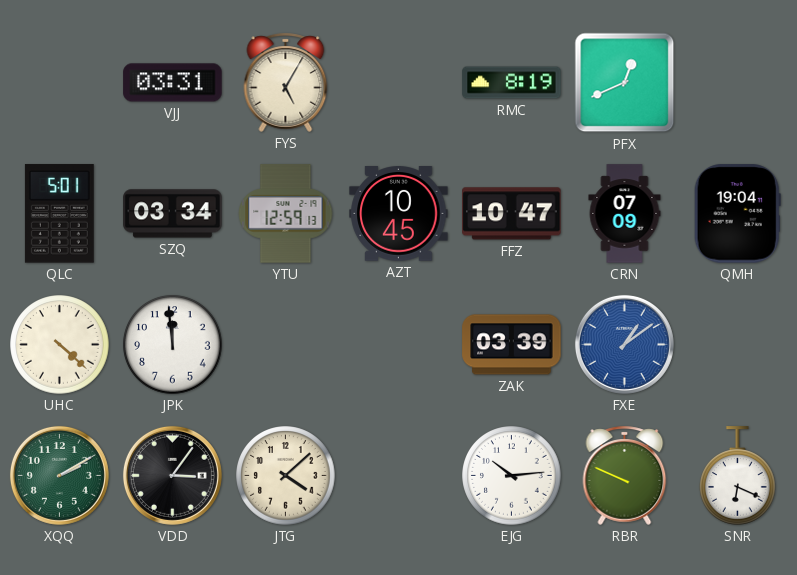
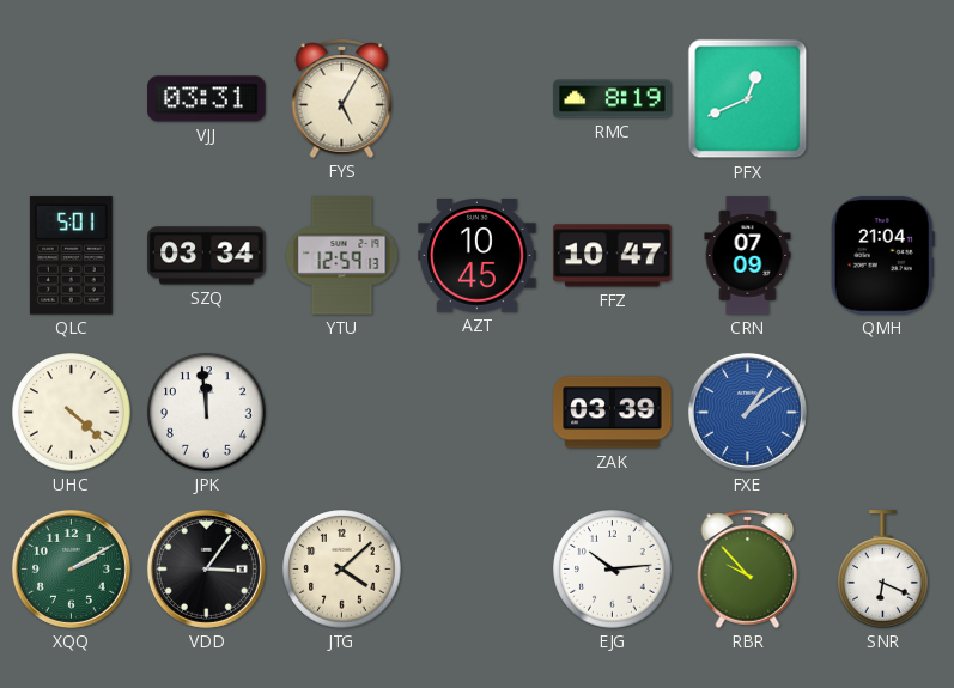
QMH: 19:04 -> 21:04 (882, 256)
RBR: 9:49 -> 9:53 (748, 568)
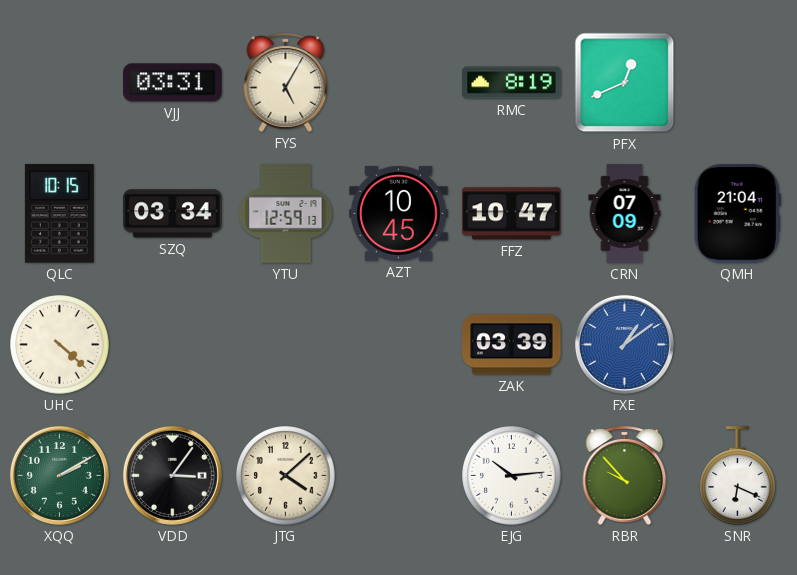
QLC: 5:01 -> 10:15 (59, 214)
JPK: 11:59 -> none (207, 413)
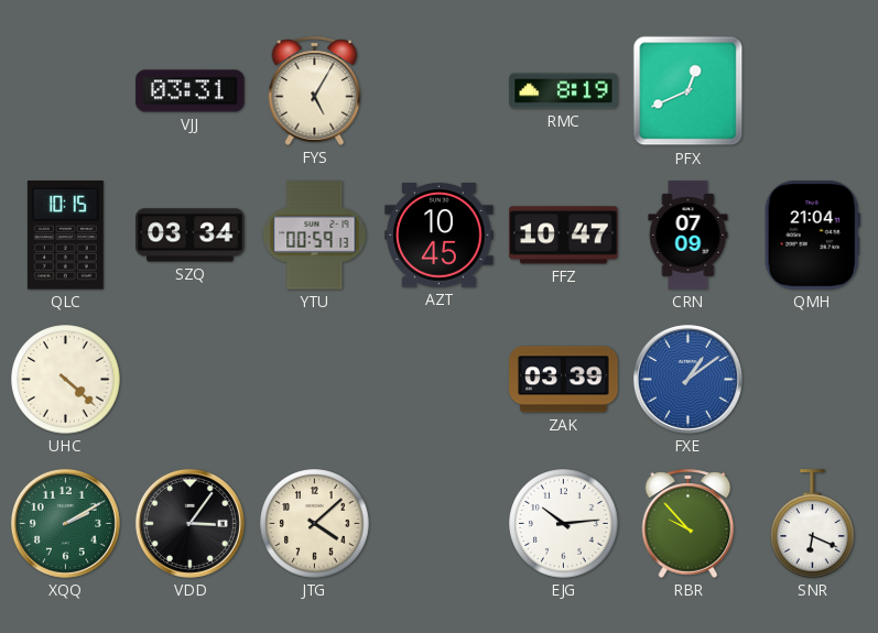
YTU: 12:59 -> 00:59 (315, 236)
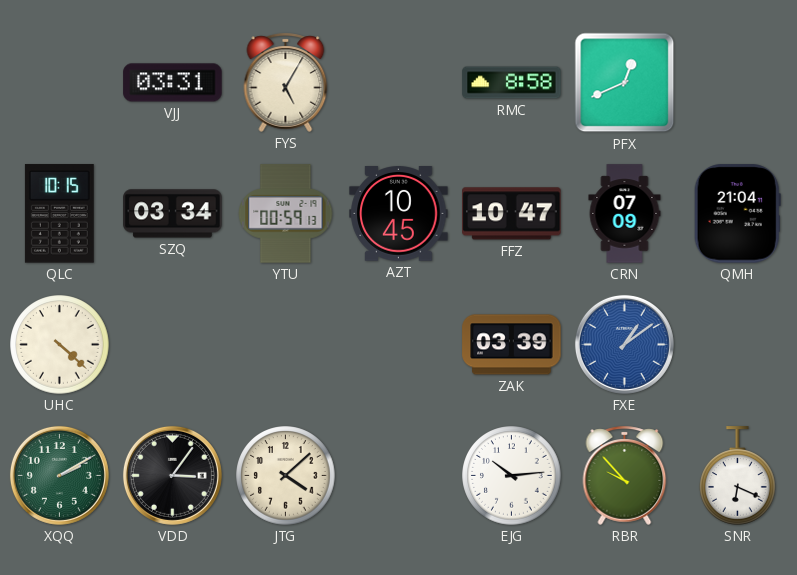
RMC: 8:19 -> 8:58 (512, 83)
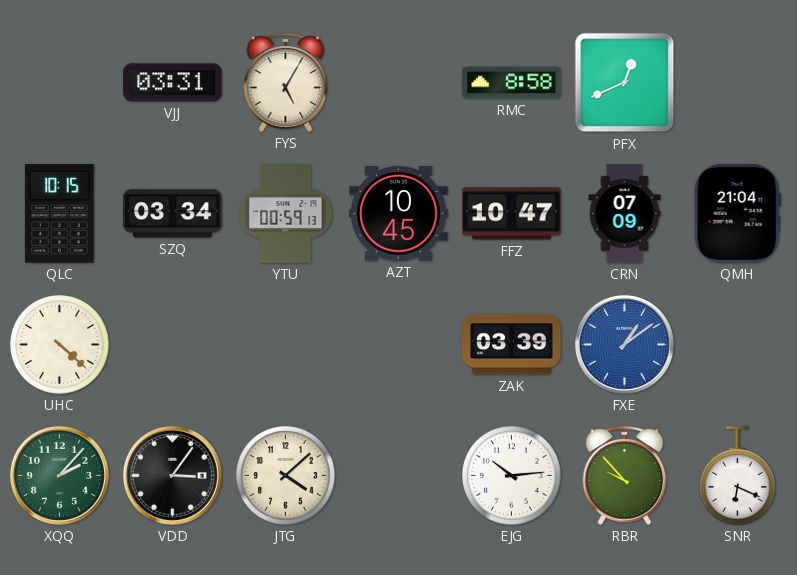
XQQ: 2:10 -> 2:07 (59, 475)
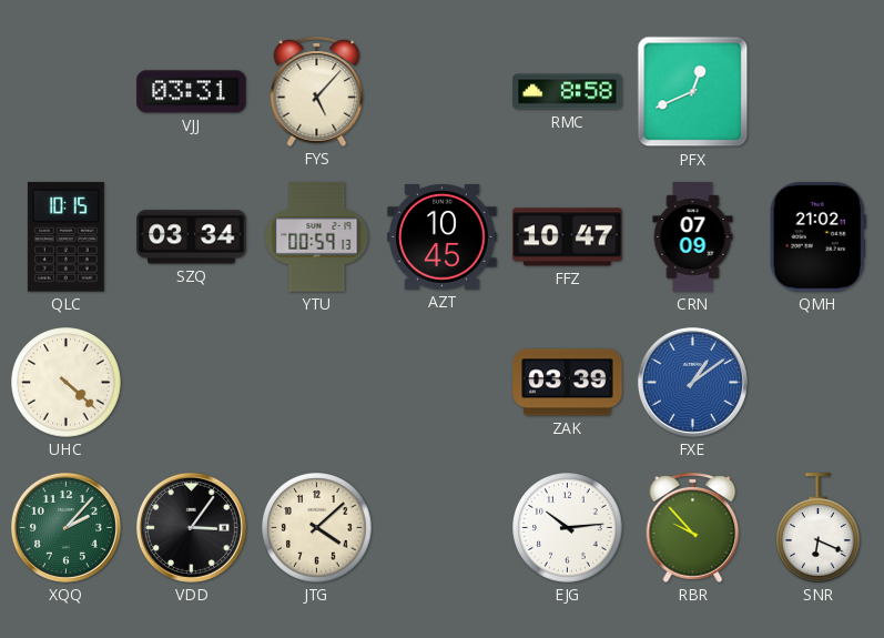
FYS: 5:05 -> 5:07 (317, 91)
QMH: 21:04 -> 21:02 (817, 237)
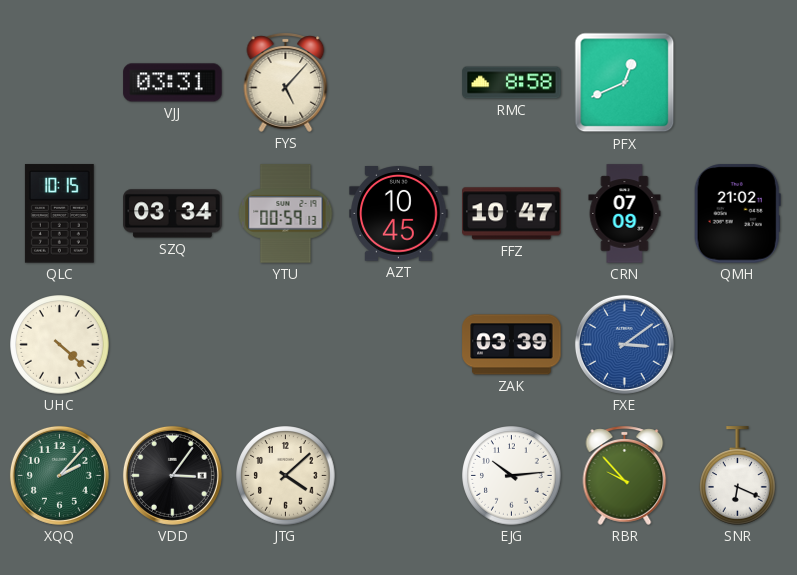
FXE: 1:09 -> 3:09 (624, 344)
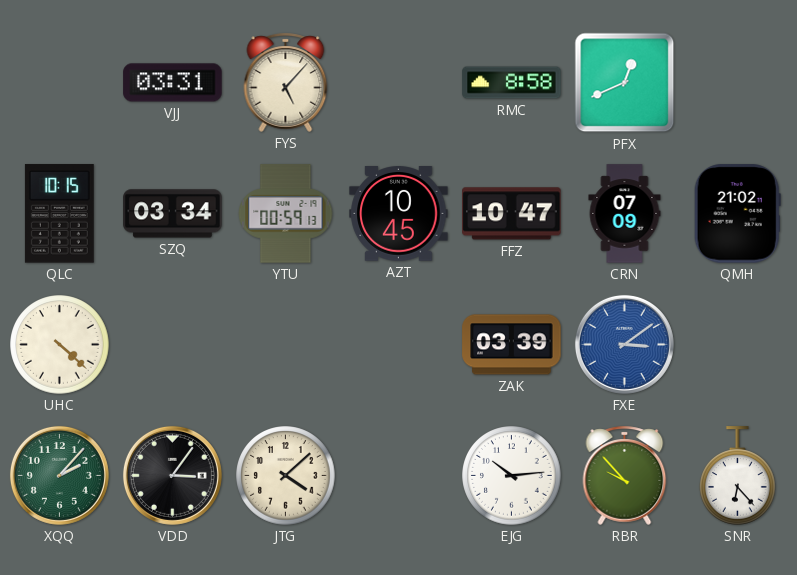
SNR: 6:19 -> 6:23 (738, 476)
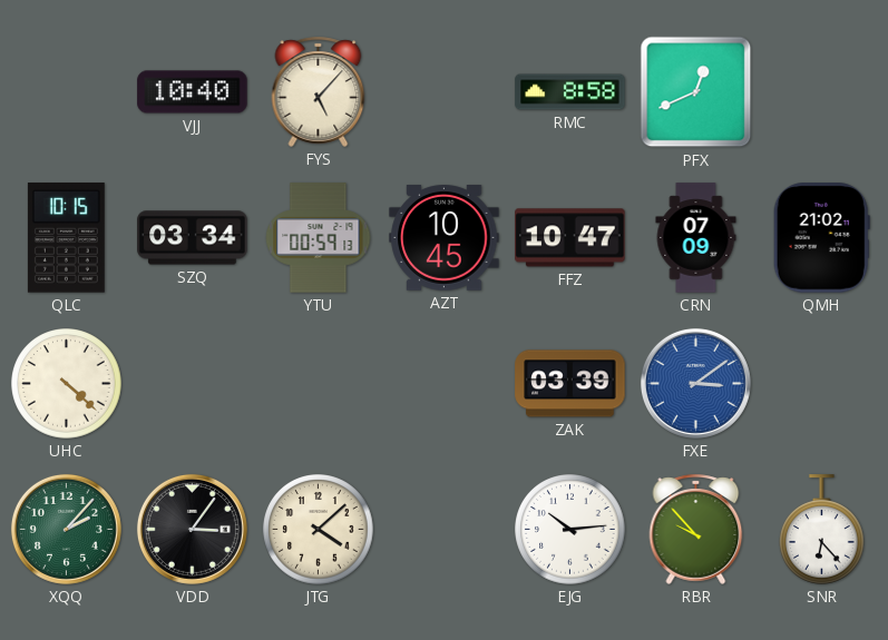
VJJ: 03:31 -> 10:40 (193, 92)
